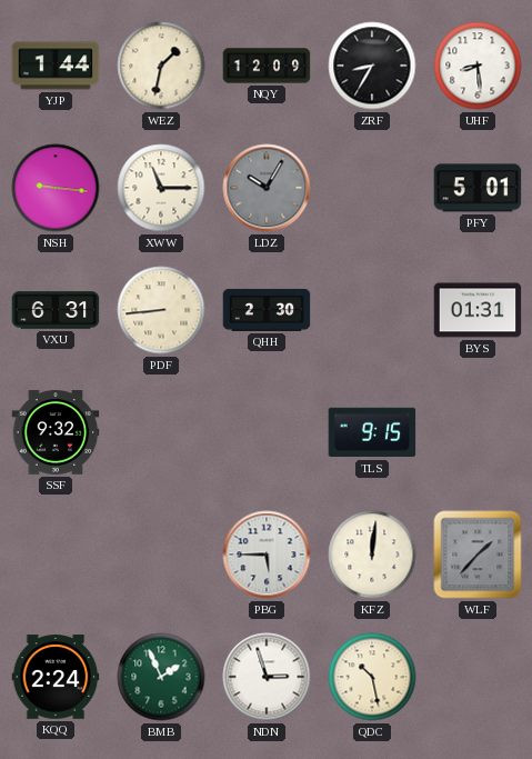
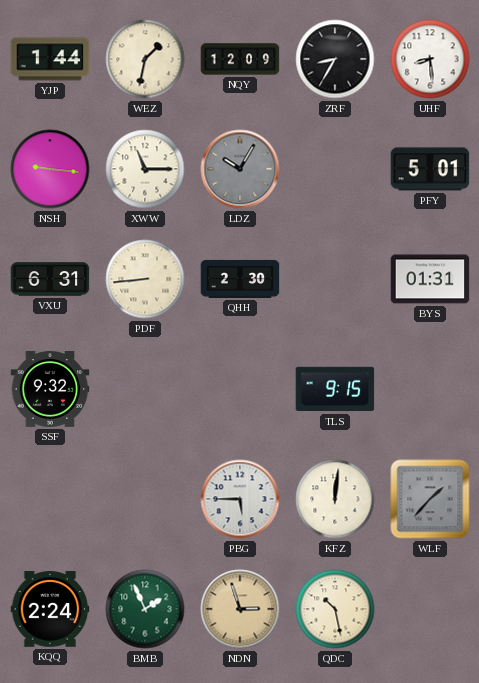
NDN dial: white -> champagne (240, 609)
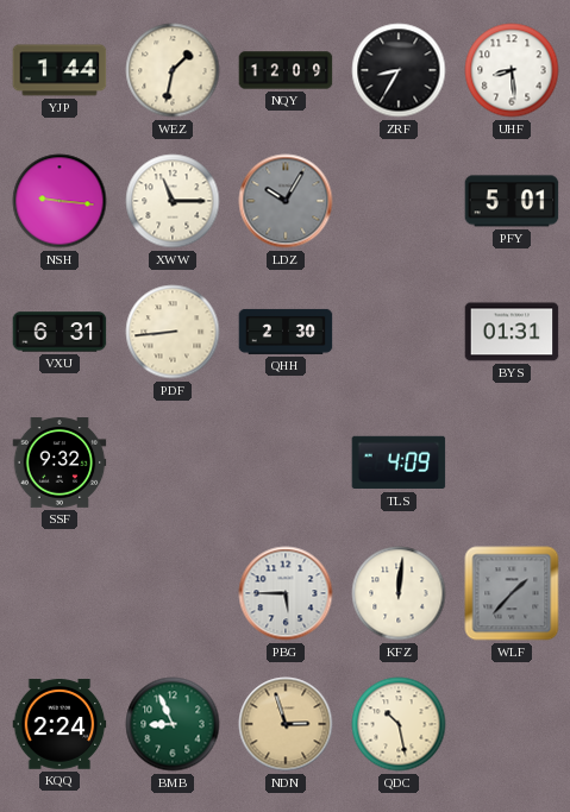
TLS: 9:15 -> 4:09 (399, 462)
BMB: 1:56 -> 8:56 (173, 724)
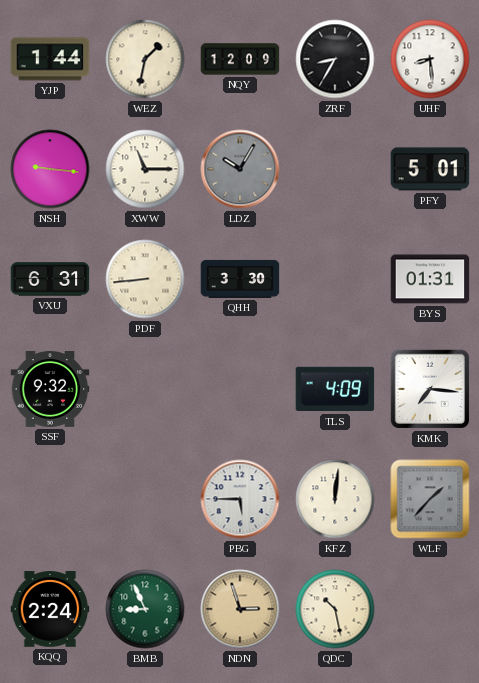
QHH: 2:30 -> 3:30 (240, 279)
KMK: none -> 7:16 (430, 389)
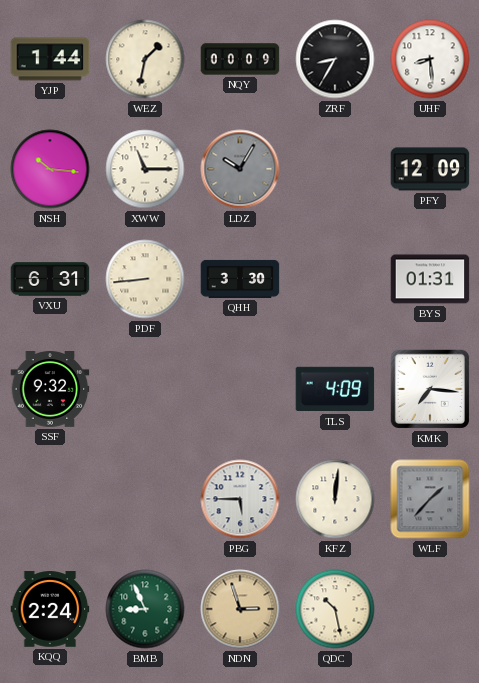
NQY: 12:09 -> 00:09 (240, 59)
NSH: 9:16 -> 10:16 (50, 169)
PFY: 5:01 -> 12:09 (430, 169)
